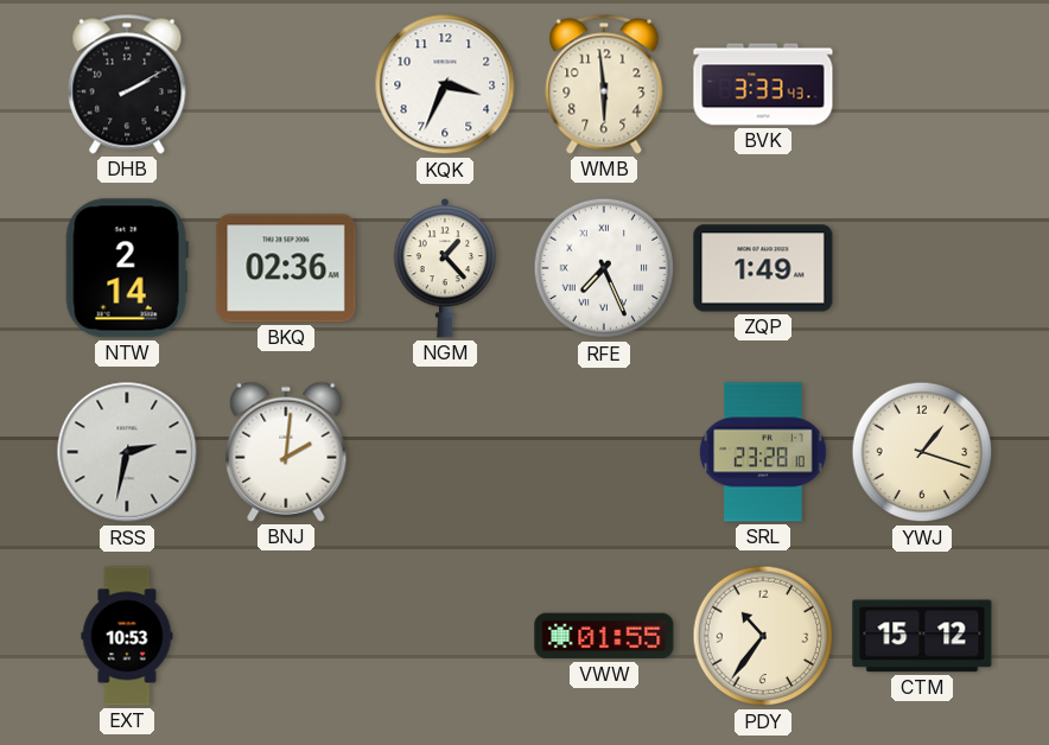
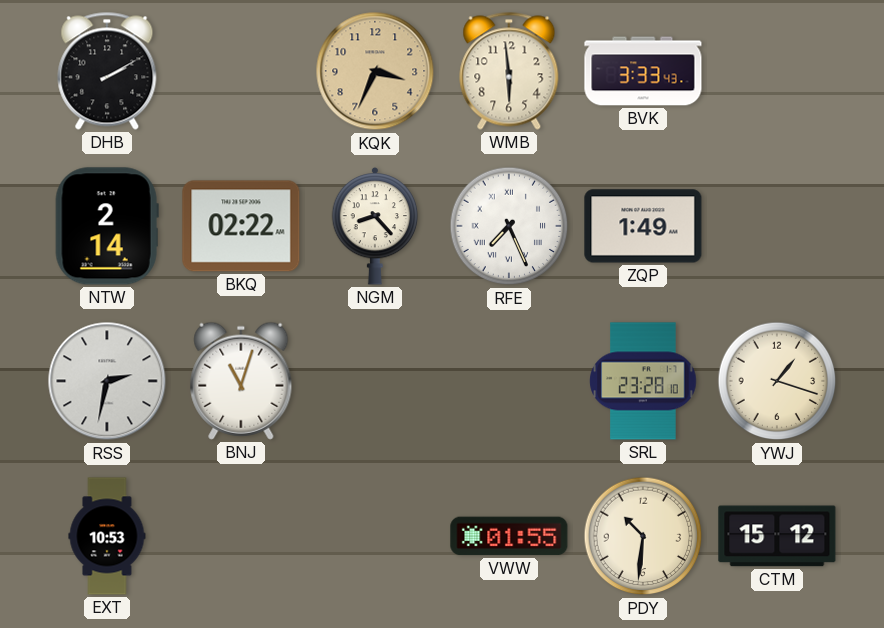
KQK dial: white -> champagne (375, 71)
BKQ: 02:36 -> 02:22 (241, 226)
NGM: 1:23 -> 8:23 (375, 226)
BNJ: 2:01 -> 11:03 (241, 381)
PDY: 10:36 -> 10:31 (643, 536)
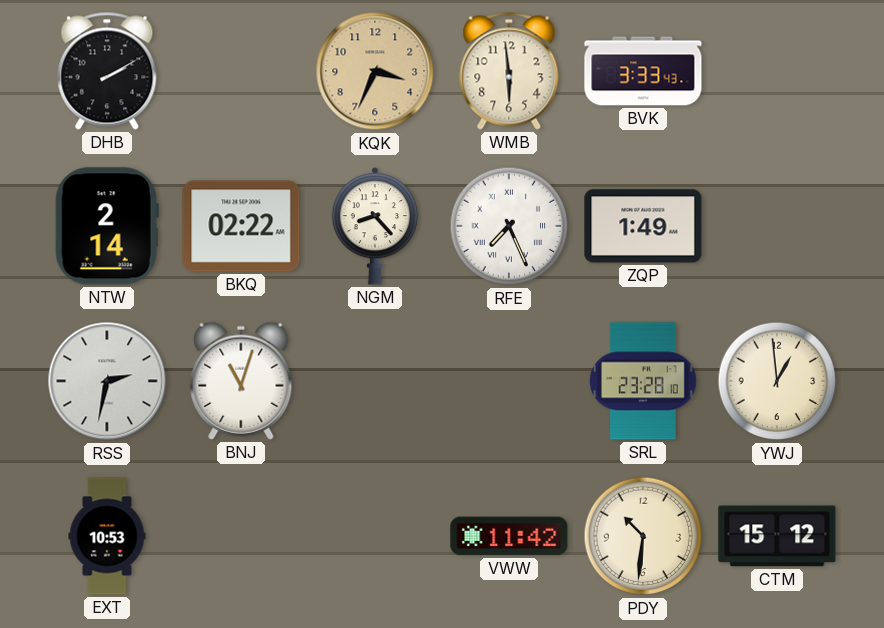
YWJ: 1:18 -> 12:59 (777, 381)
VWW: 01:55 -> 11:42 (509, 536)
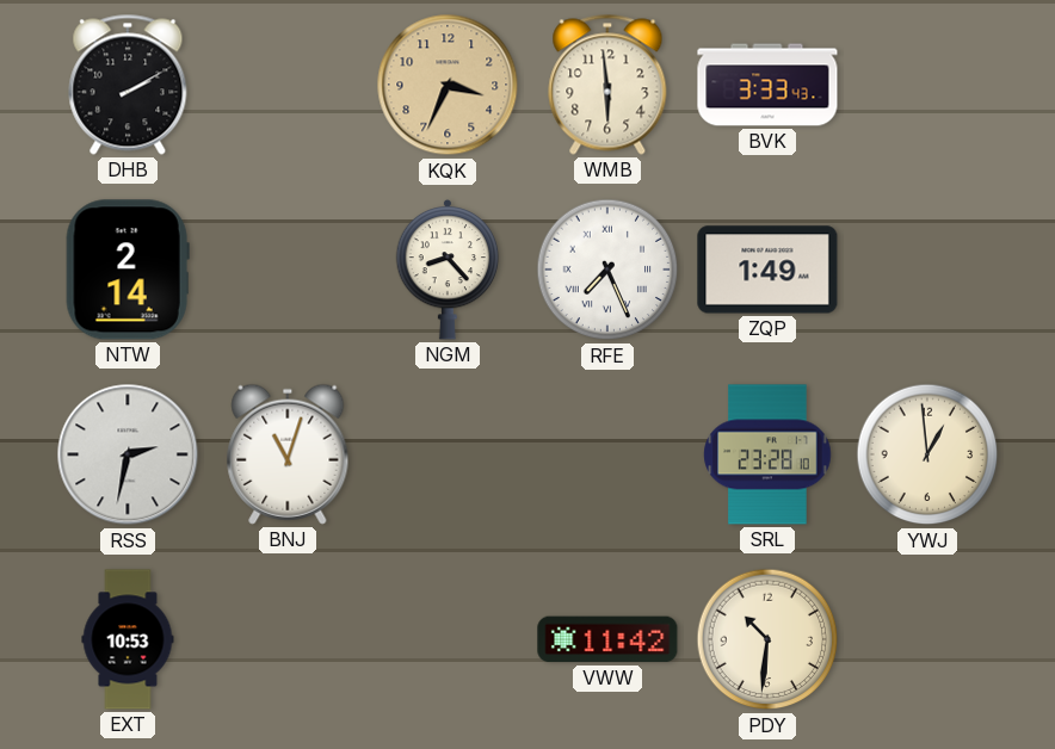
BKQ: 02:22 -> none (241, 226)
CTM: 15:12 -> none (777, 536)
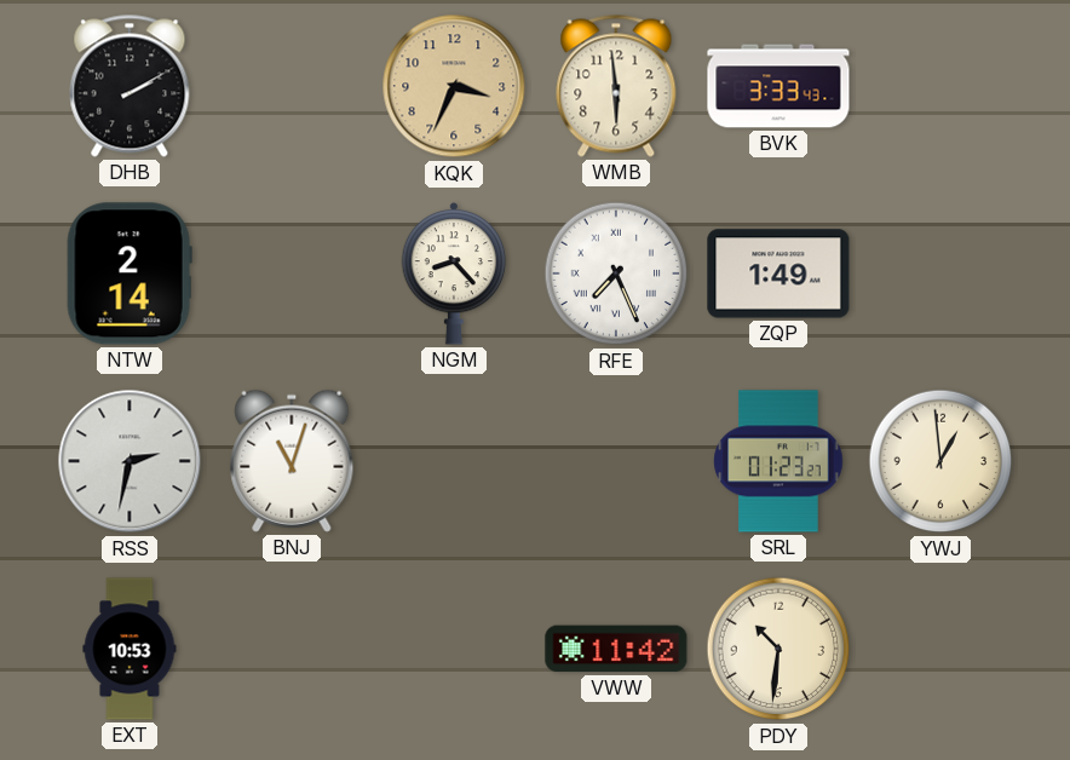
SRL: 23:28 -> 01:23 (778, 461)
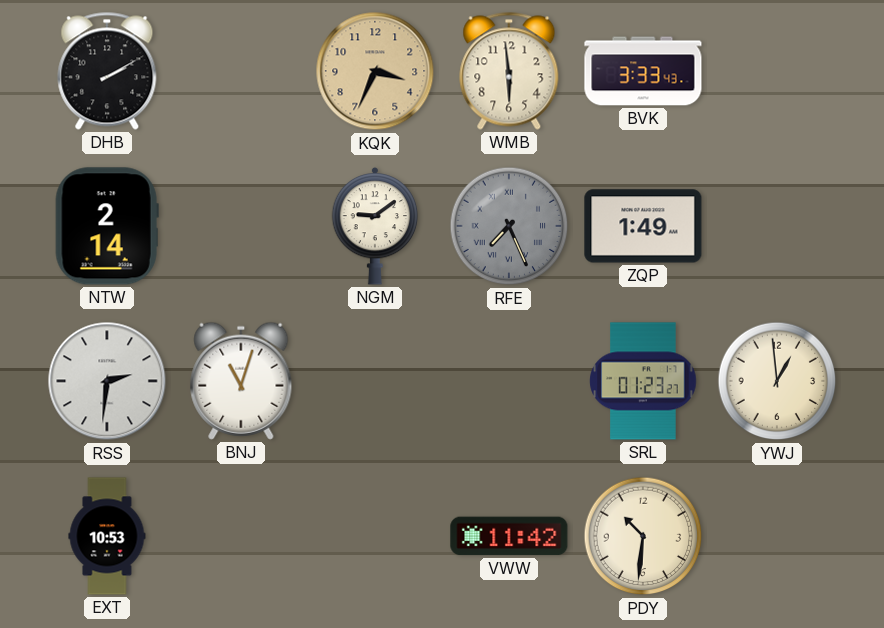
NGM: 8:23 -> 9:09 (375, 226)
RFE dial: white -> grey (509, 226)
RSS: 2:32 -> 2:31 (107, 381)
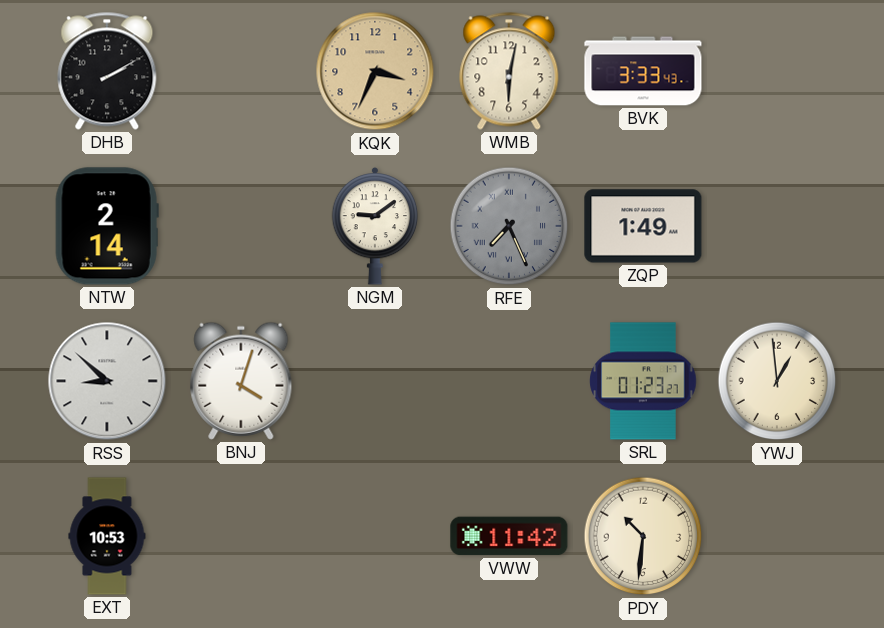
WMB: 5:59 -> 6:02 (509, 71)
RSS: 2:31 -> 8:52 (107, 381)
BNJ: 11:03 -> 4:03 (241, 381)
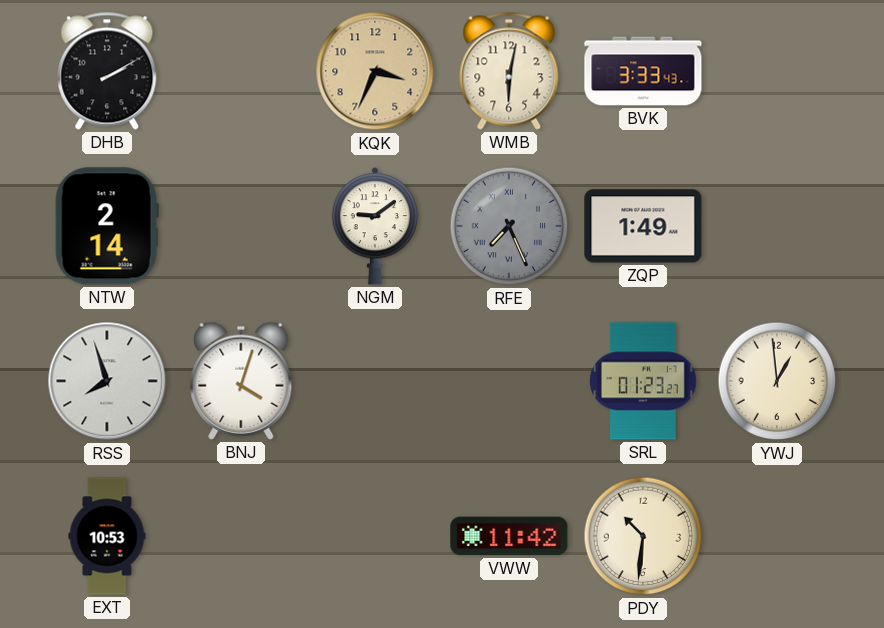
RSS: 8:52 -> 7:57 (107, 381)
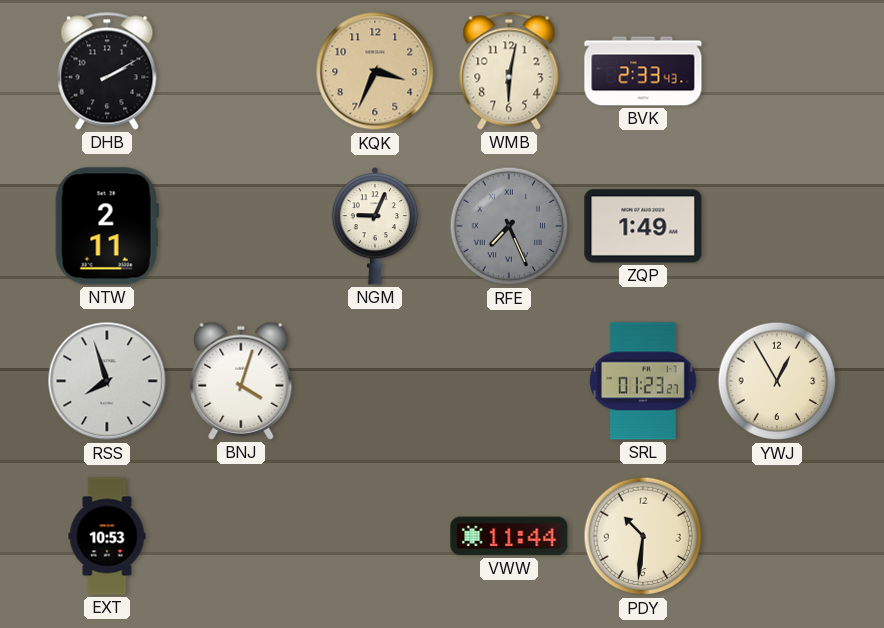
BVK: 3:33 -> 2:33 (643, 71)
NTW: 2:14 -> 2:11 (107, 226)
NGM: 9:09 -> 9:04 (375, 226)
YWJ: 12:59 -> 12:55 (777, 381)
VWW: 11:42 -> 11:44 (509, 536)
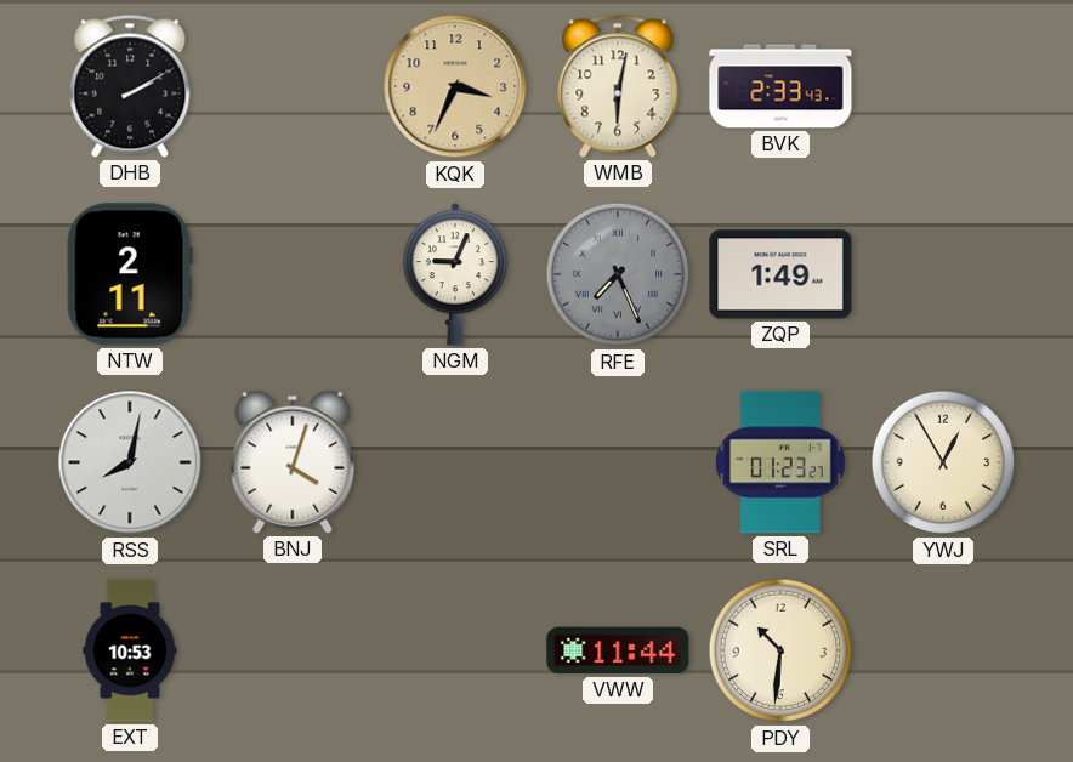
RSS: 7:57 -> 8:02 (130, 462)
